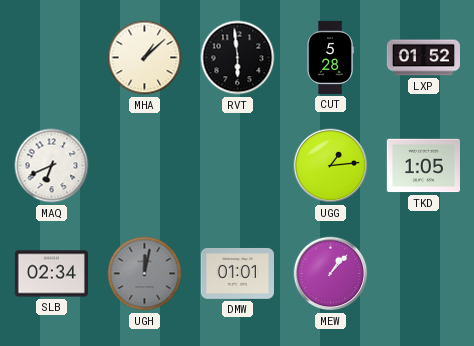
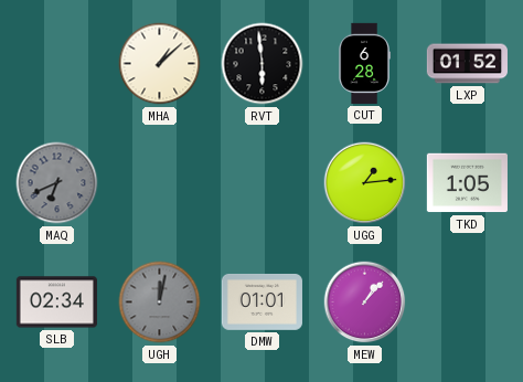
CUT: 5:28 -> 6:28 (364, 63)
MAQ dial: white -> grey (57, 183)
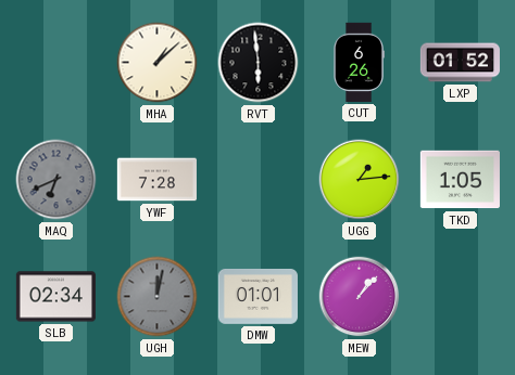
CUT: 6:28 -> 6:26 (359, 62)
YWF: none -> 7:28 (156, 180)
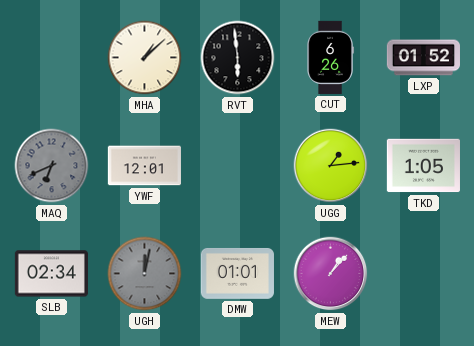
YWF: 7:28 -> 12:01 (144, 166)
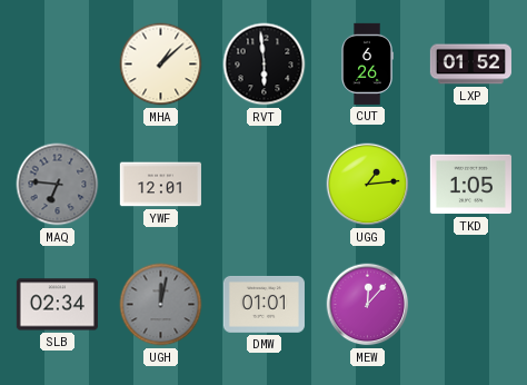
MAQ: 6:41 -> 6:46 (58, 185)
MEW: 1:07 -> 12:07 (368, 305)
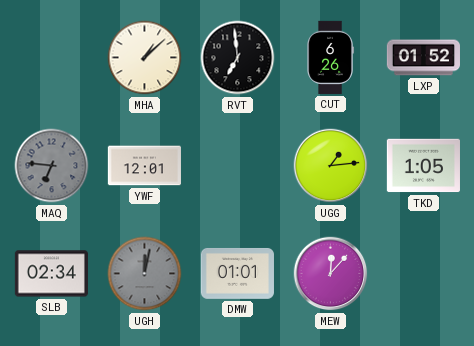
RVT: 5:59 -> 6:59 (238, 58)
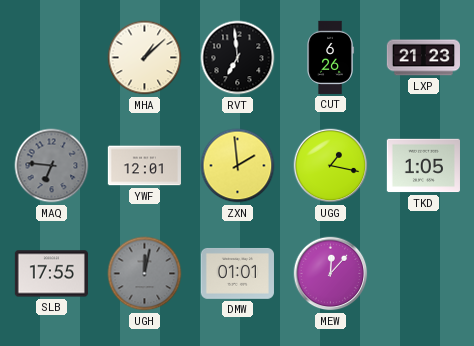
LXP: 01:52 -> 21:23 (423, 58)
ZXN: none -> 1:59 (238, 166)
UGG: 1:14 -> 1:17 (331, 166)
SLB: 02:34 -> 17:55 (51, 274)
